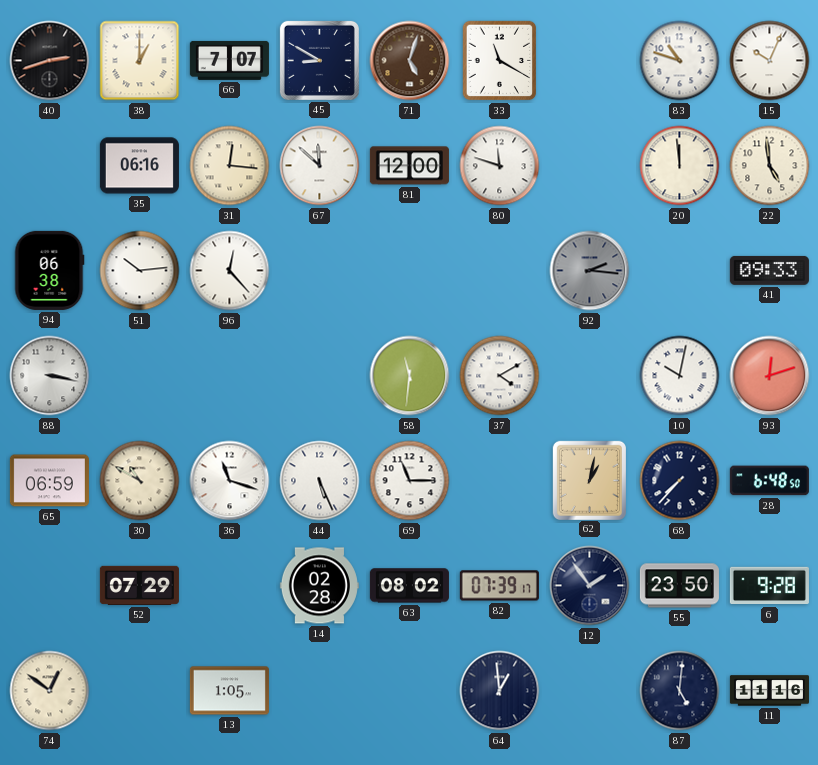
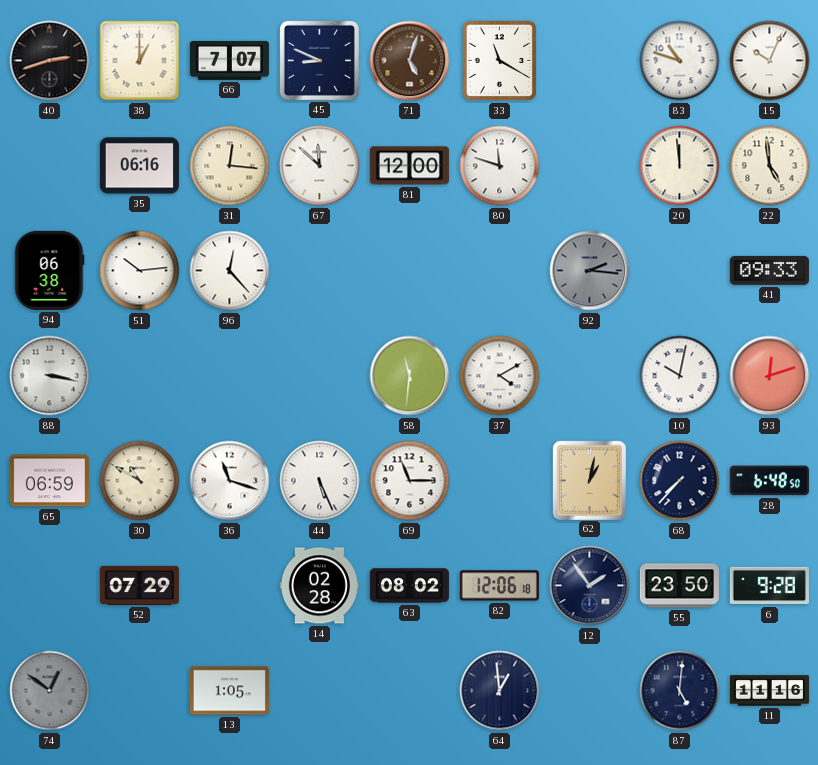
45: 8:50 -> 8:49 (319, 60)
82: 07:39 -> 12:06 (499, 586)
74 dial: cream -> grey (50, 691)
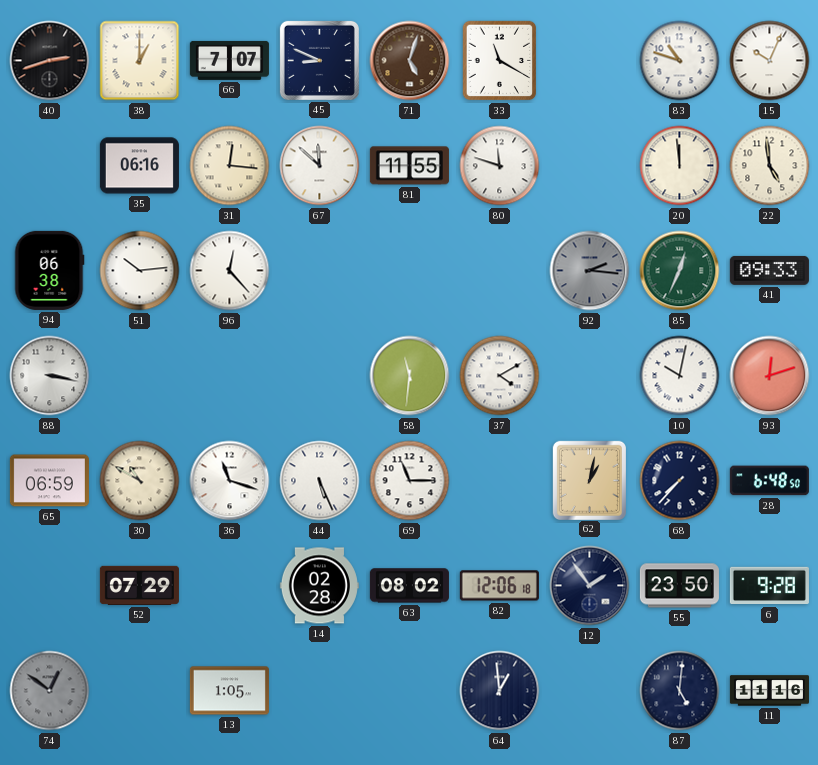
81: 12:00 -> 11:55 (409, 166)
85: none -> 12:34 (680, 271)
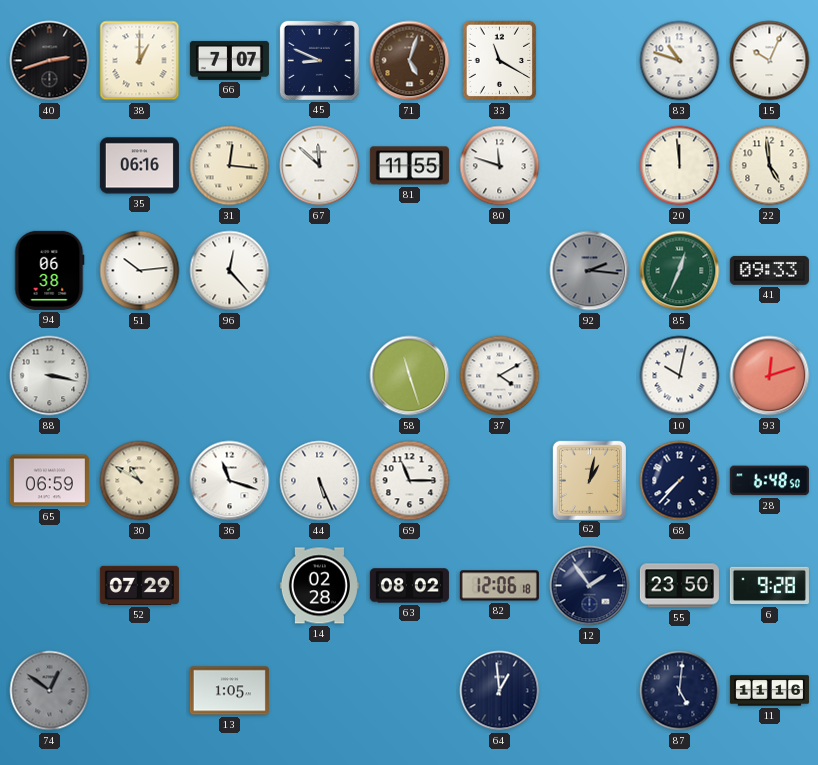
58: 11:31 -> 11:27 (410, 376)
